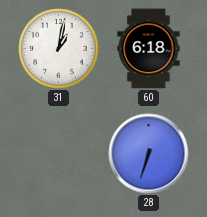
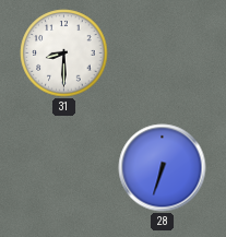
31: 1:02 -> 8:30 (64, 54)
60: 6:18 -> none (149, 49)
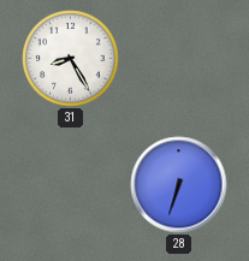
31: 8:30 -> 8:25 (71, 59)
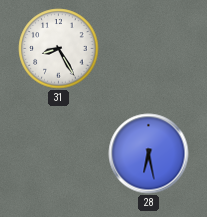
28: 6:33 -> 6:28 (149, 154)
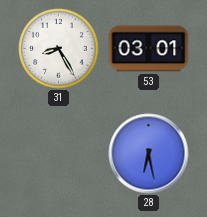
53: none -> 03:01 (149, 49)
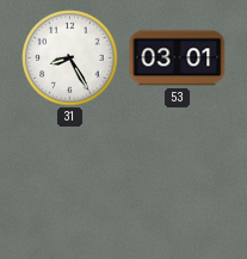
28: 6:28 -> none (149, 154)
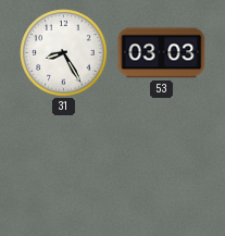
53: 03:01 -> 03:03 (162, 53)
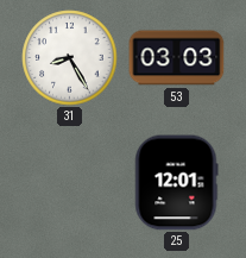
25: none -> 12:01 (177, 183)
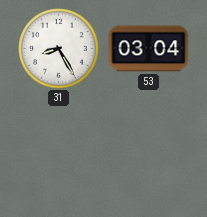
53: 03:03 -> 03:04 (149, 49)
25: 12:01 -> none (177, 183)
